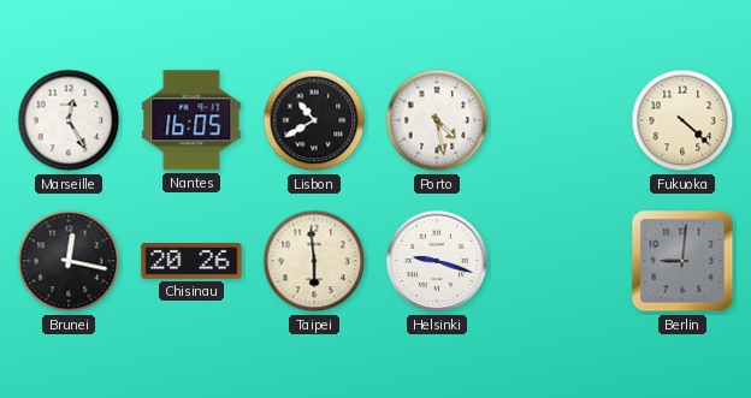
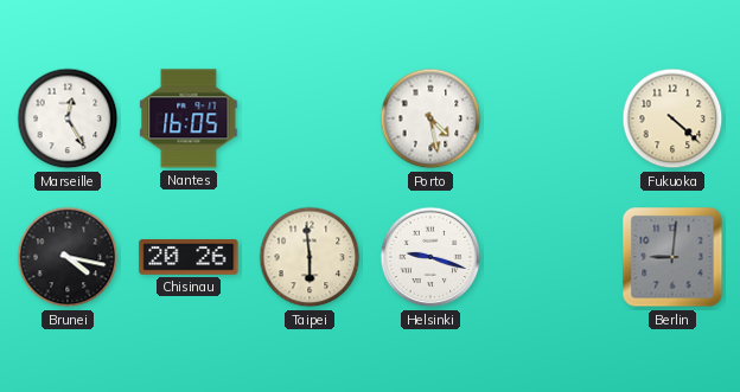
Lisbon: 10:40 -> none (314, 120)
Brunei: 12:17 -> 4:17 (68, 257)
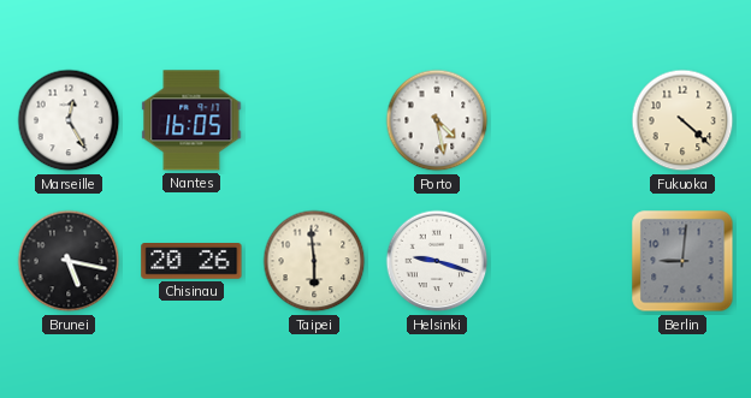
Brunei: 4:17 -> 5:17 (69, 261)
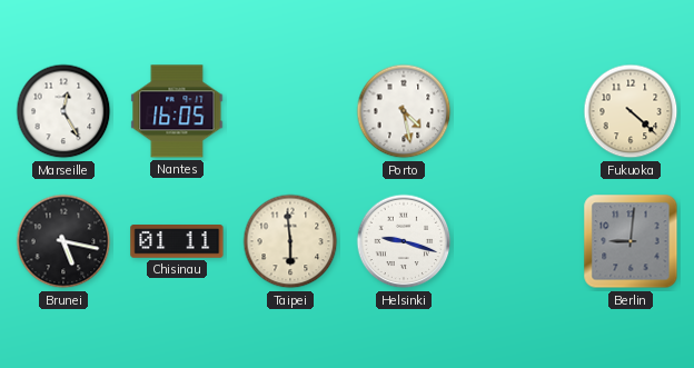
Chisinau: 20:26 -> 01:11 (177, 242)
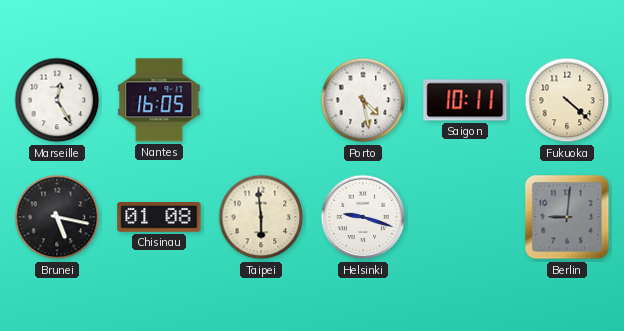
Saigon: none -> 10:11 (465, 100)
Chisinau: 01:11 -> 01:08 (159, 218)
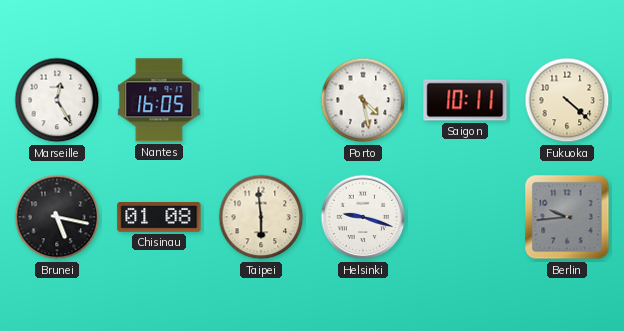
Berlin: 9:01 -> 9:44 (567, 217)
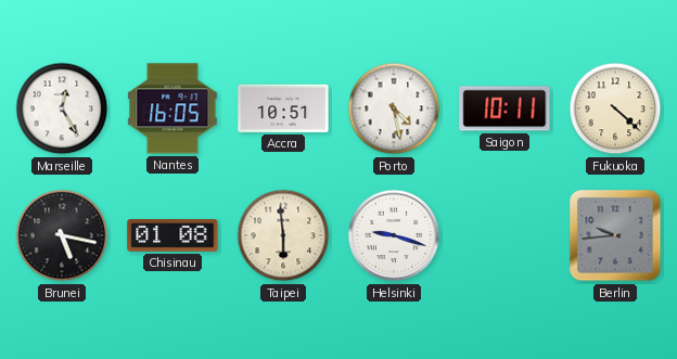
Accra: none -> 10:51 (283, 108)
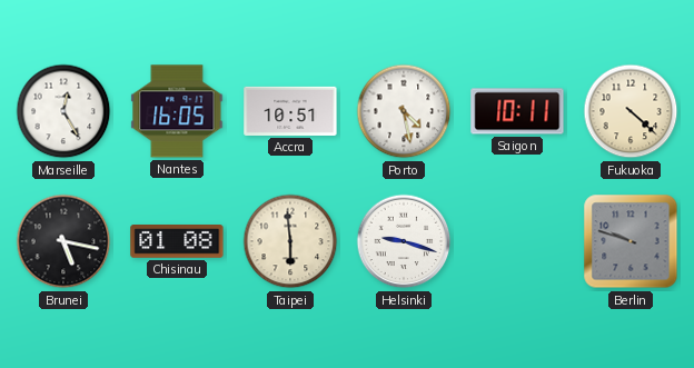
Berlin: 9:44 -> 9:48 (631, 241)
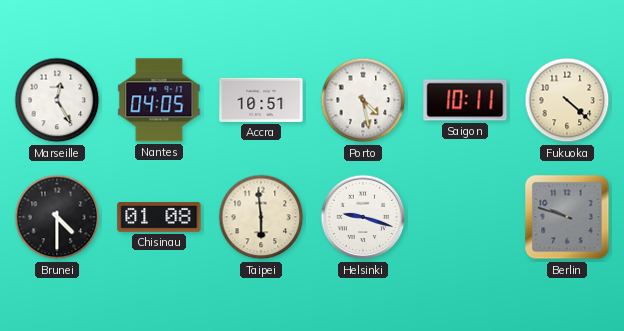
Nantes: 16:05 -> 04:05 (159, 100)
Brunei: 5:17 -> 4:30 (57, 217)
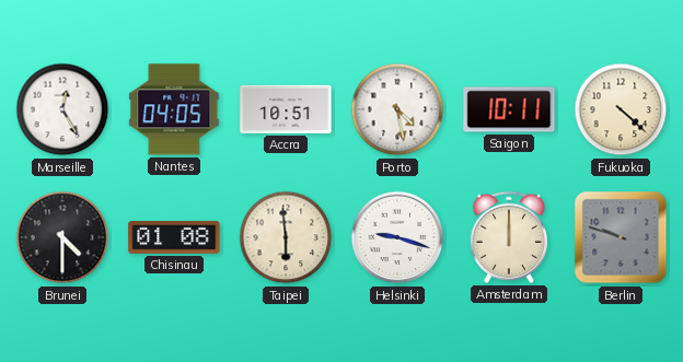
Amsterdam: none -> 12:00 (509, 237)
